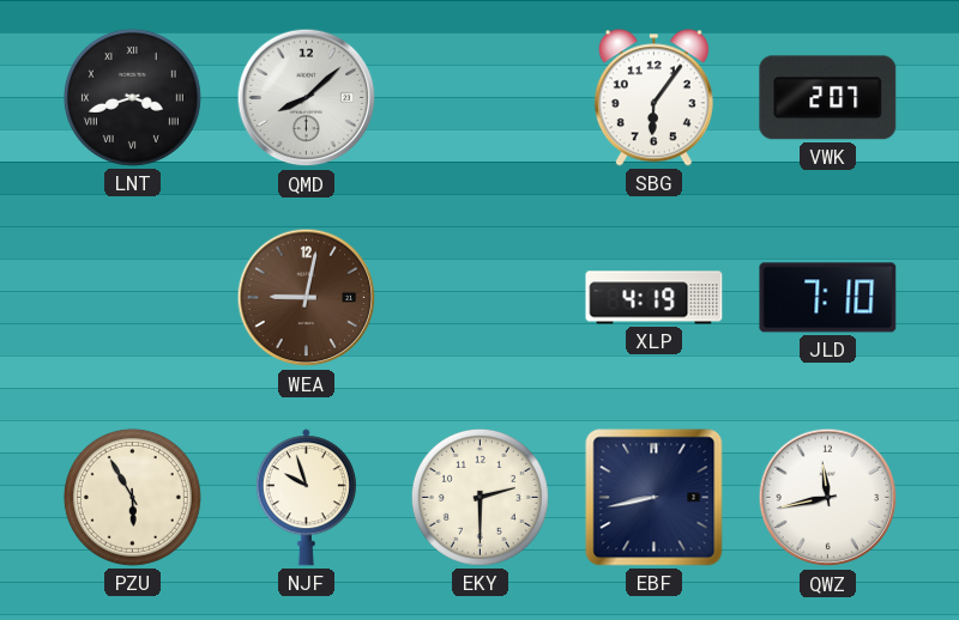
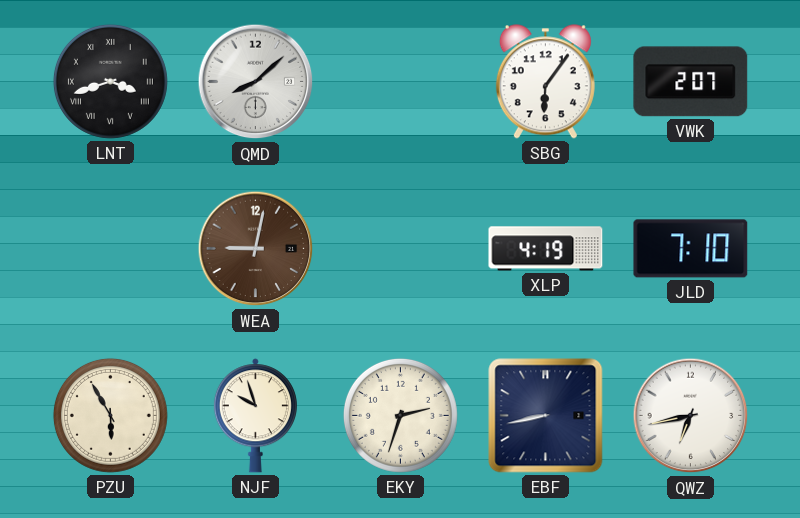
EKY: 2:30 -> 2:33 (400, 415)
QWZ: 11:43 -> 6:43 (691, 416)
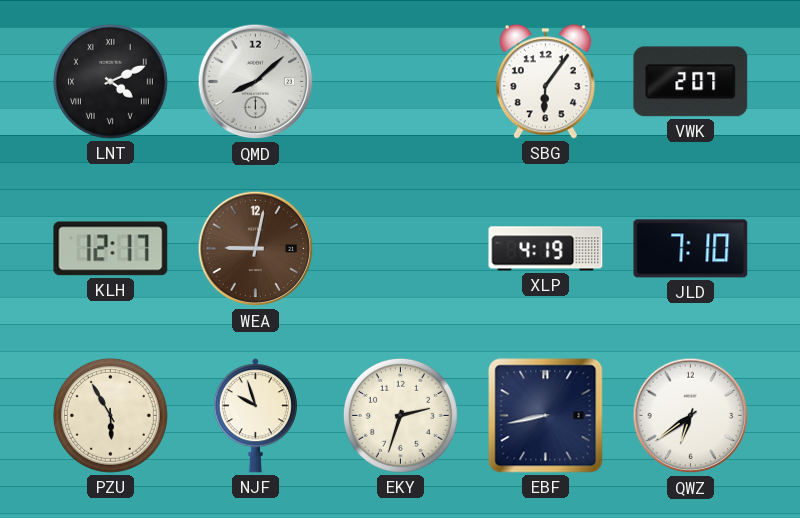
LNT: 3:42 -> 4:11 (110, 81)
KLH: none -> 12:17 (111, 249)
QWZ: 6:43 -> 6:39 (691, 416)
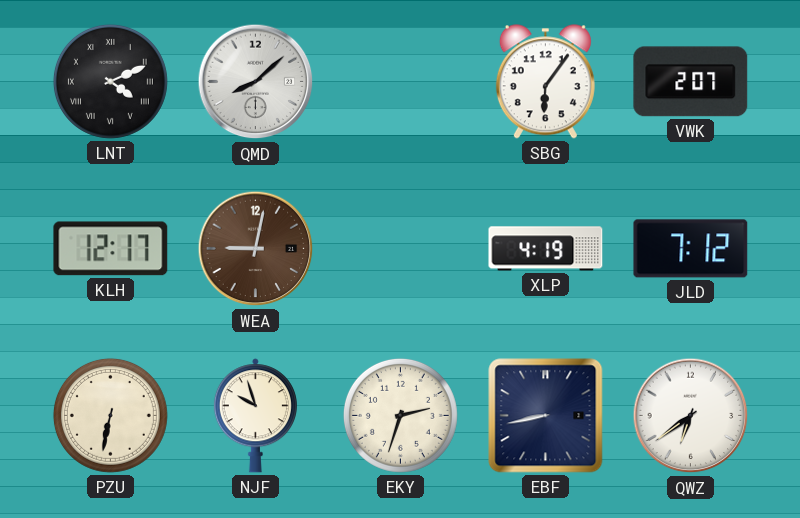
JLD: 7:10 -> 7:12 (691, 249)
PZU: 5:55 -> 6:32 (110, 415)
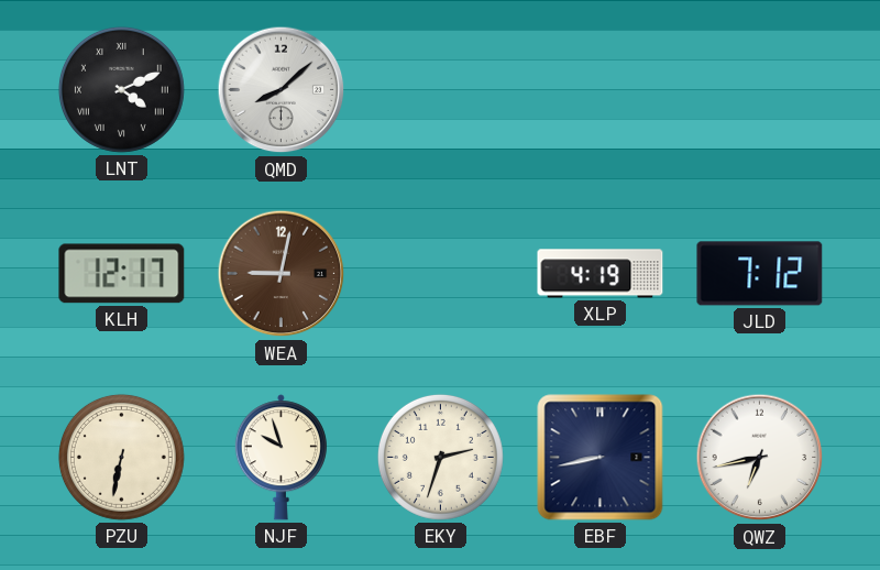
SBG: 6:06 -> none (545, 82)
VWK: 2:07 -> none (691, 82)
QWZ: 6:39 -> 6:43 (760, 458)
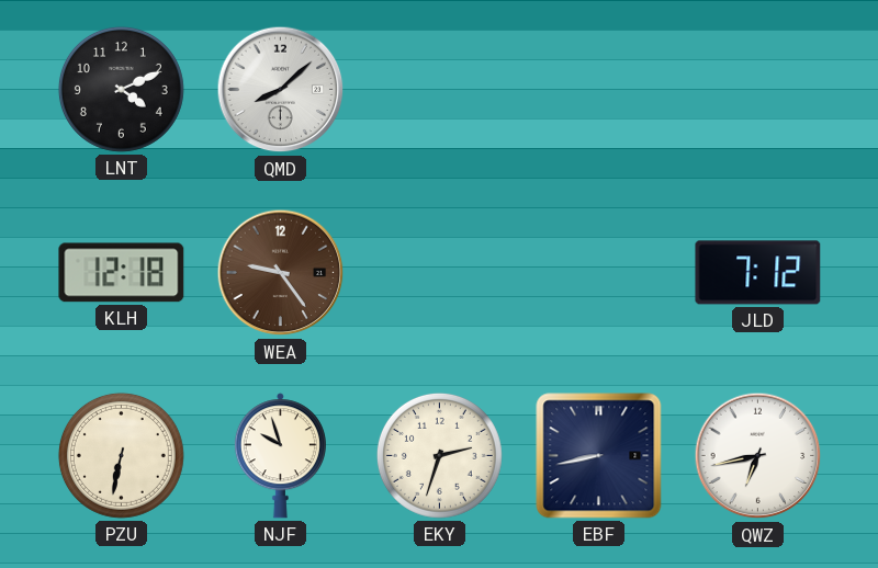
LNT numerals: Roman -> Arabic (121, 89)
KLH: 12:17 -> 12:18 (122, 273)
WEA: 9:02 -> 9:24 (281, 273)
XLP: 4:19 -> none (601, 274)
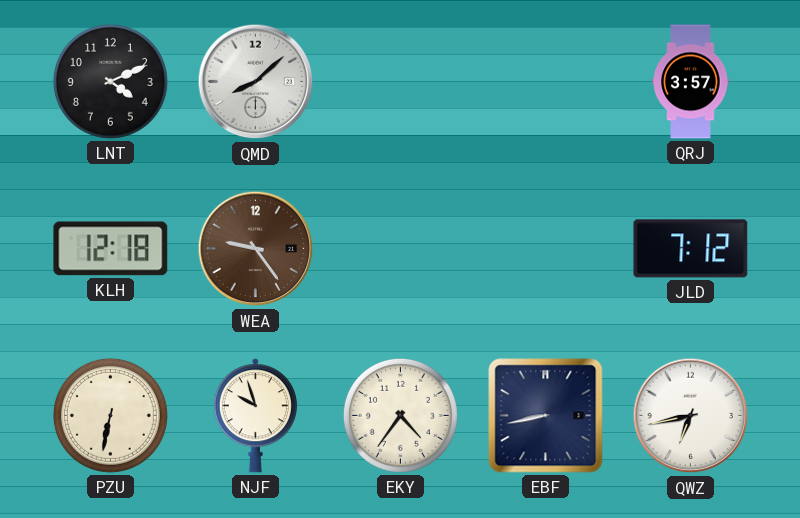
QRJ: none -> 3:57 (691, 82)
EKY: 2:33 -> 4:36 (400, 415)
